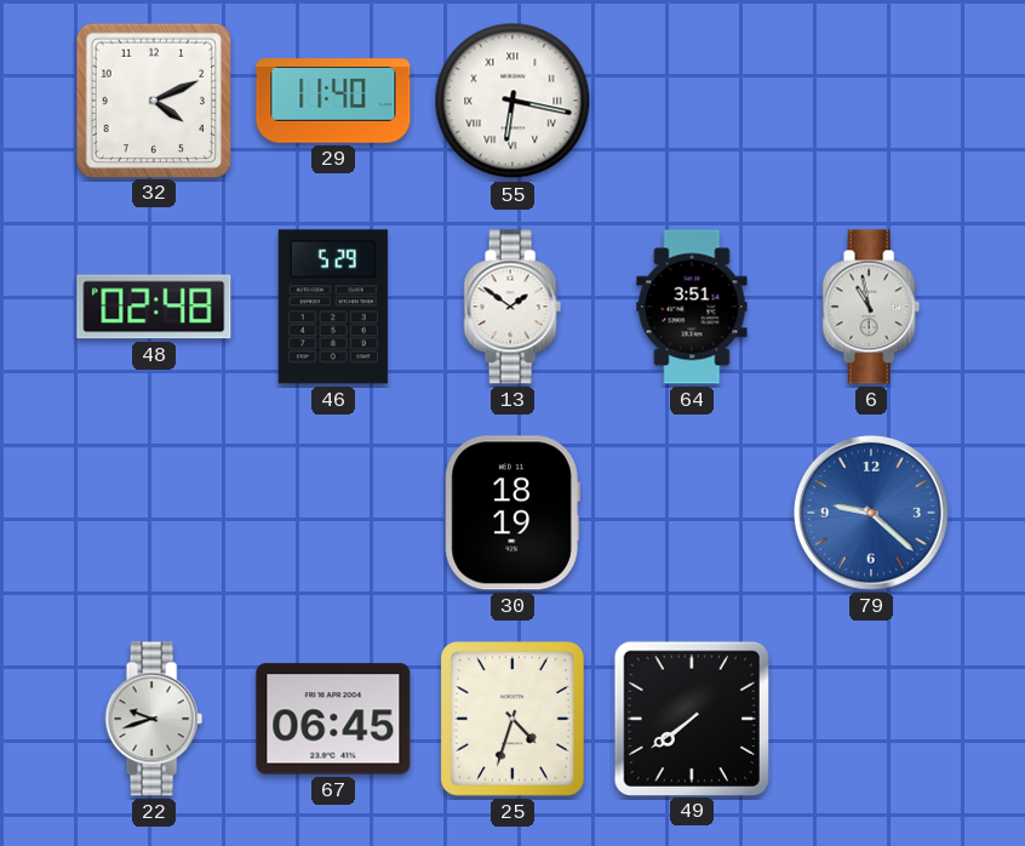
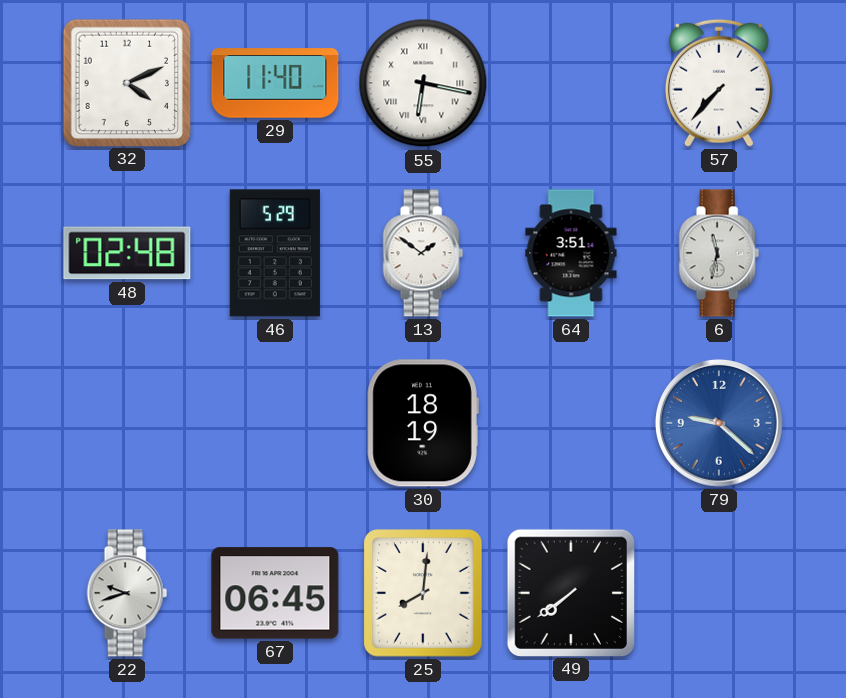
57: none -> 7:37 (719, 83)
6: 10:58 -> 11:32 (719, 253)
25: 4:33 -> 8:01 (423, 593)
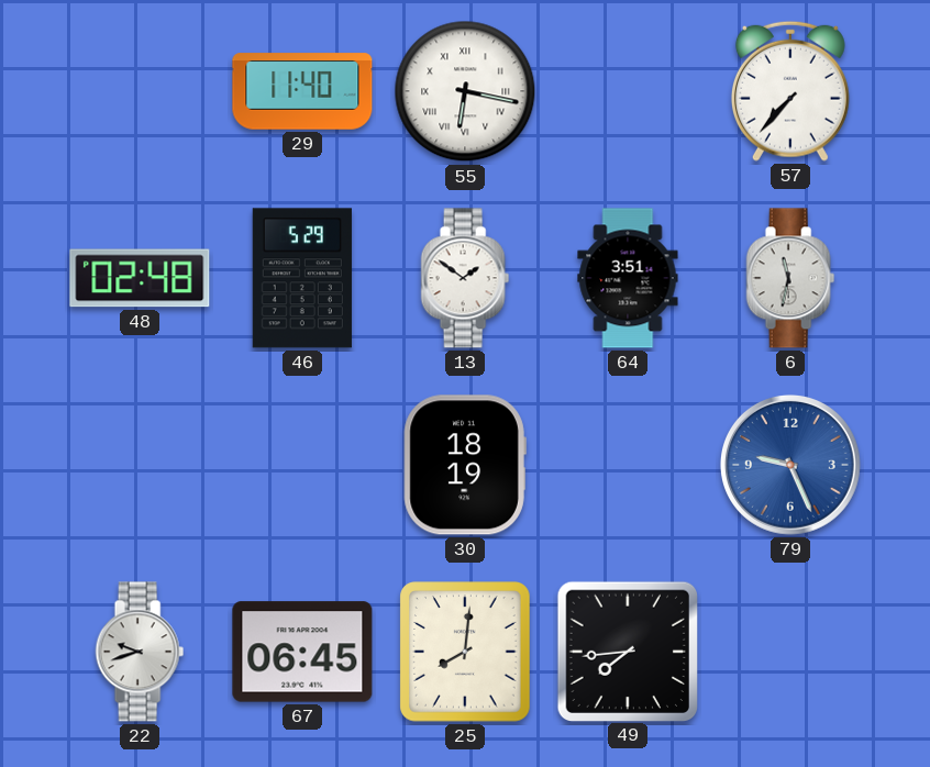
32: 4:11 -> none (126, 82)
79: 9:22 -> 9:26 (790, 465)
49: 7:39 -> 7:44 (627, 651)
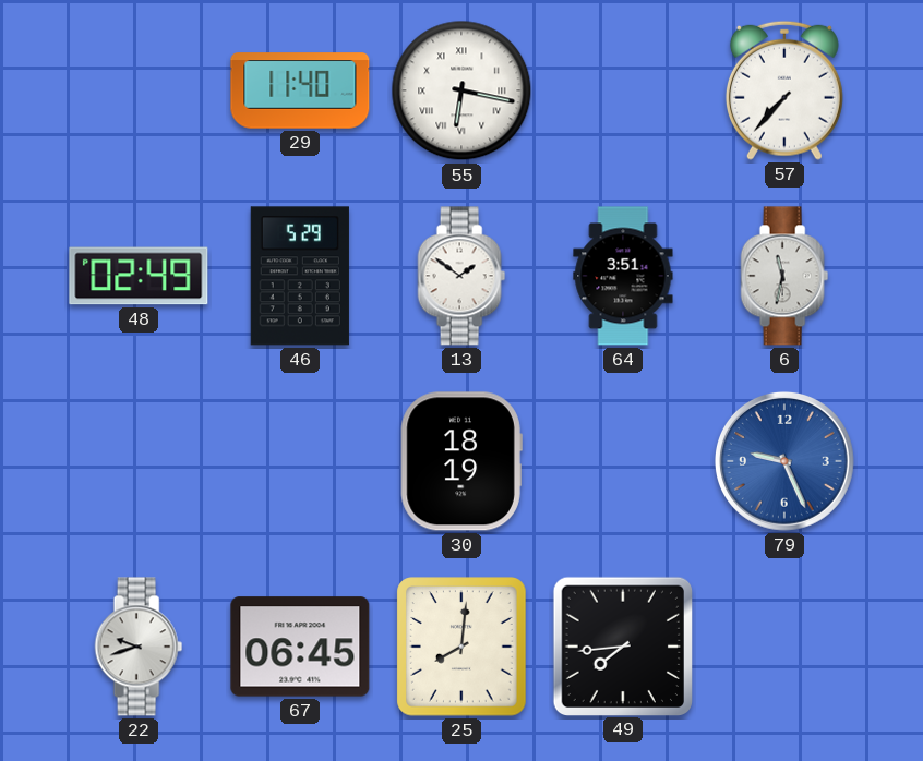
48: 02:48 -> 02:49 (139, 276)
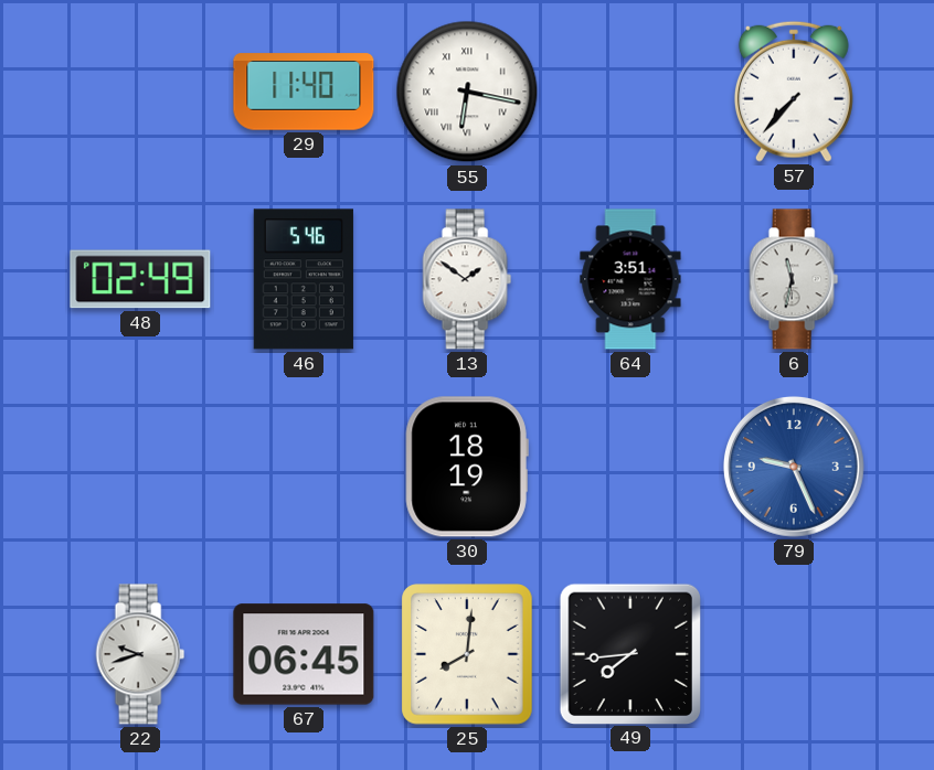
46: 5:29 -> 5:46 (304, 279)
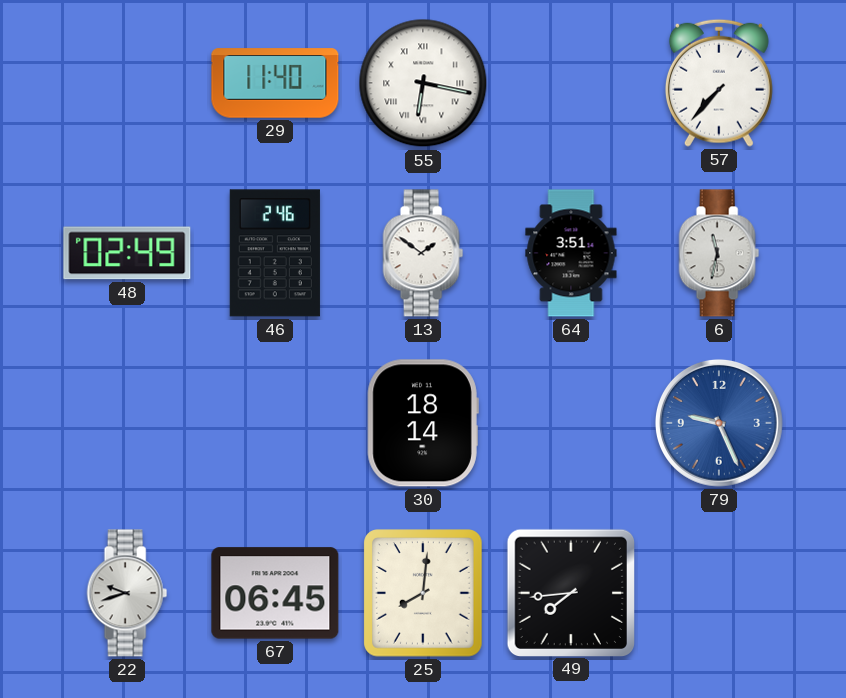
46: 5:46 -> 2:46 (275, 253)
30: 18:19 -> 18:14 (423, 423)
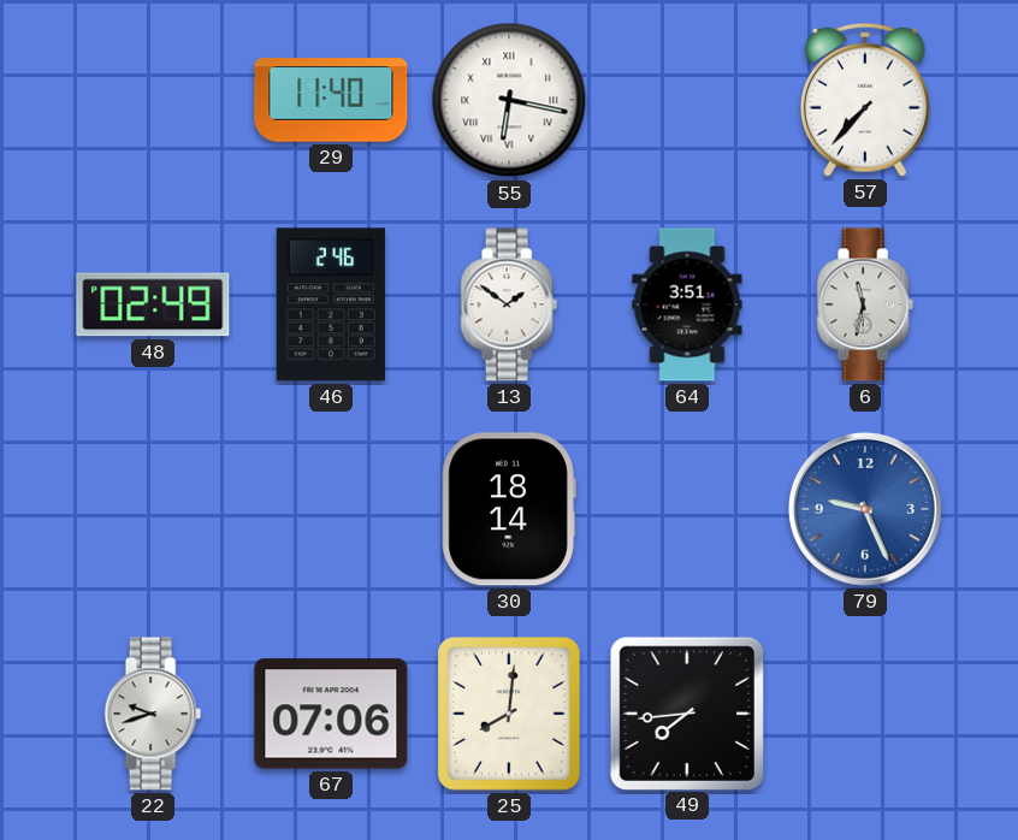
67: 06:45 -> 07:06 (331, 714)
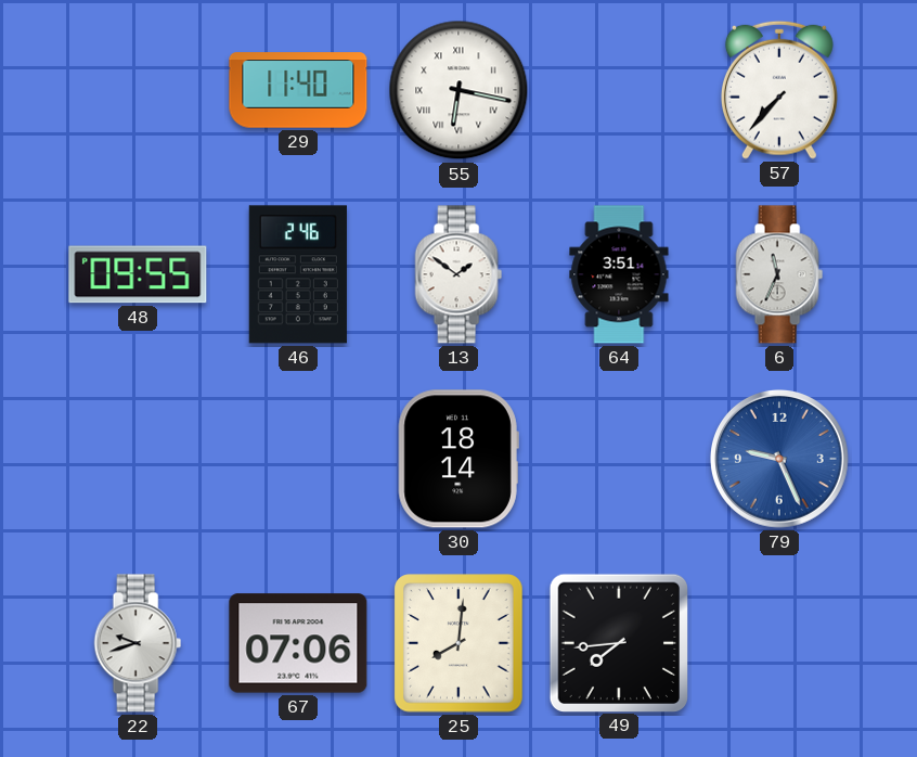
48: 02:49 -> 09:55 (138, 274)
6: 11:32 -> 11:34 (779, 274)
